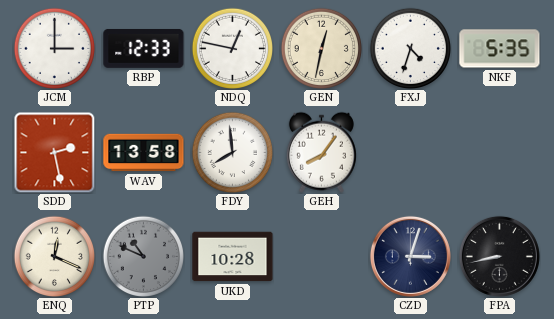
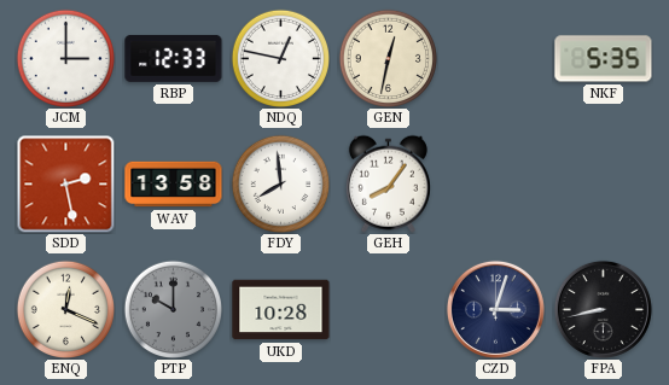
FXJ: 4:33 -> none (410, 48)
PTP: 10:49 -> 10:00 (173, 309)
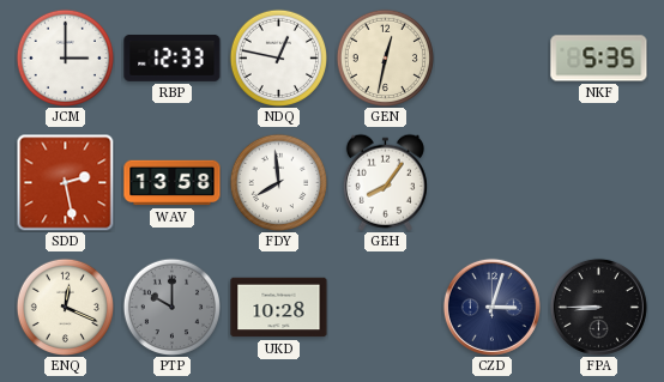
FPA: 8:43 -> 8:45 (598, 307)
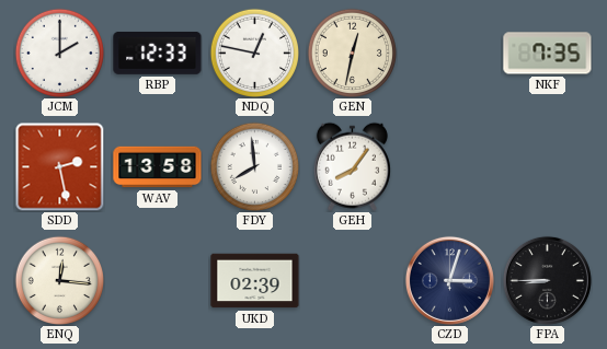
JCM: 3:00 -> 2:00 (59, 53)
NKF: 5:35 -> 7:35 (548, 54)
ENQ: 12:19 -> 12:16 (59, 280)
PTP: 10:00 -> none (171, 307)
UKD: 10:28 -> 02:39 (255, 281)
